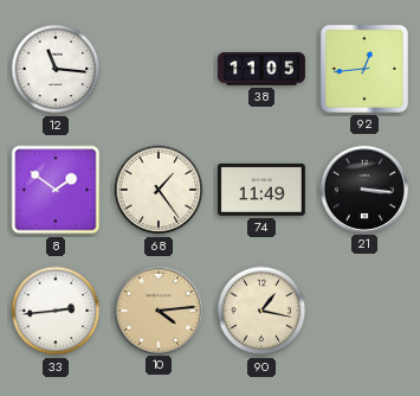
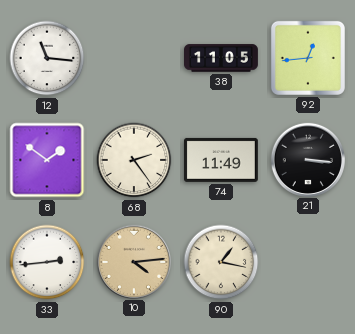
68: 1:24 -> 2:24 (134, 160)
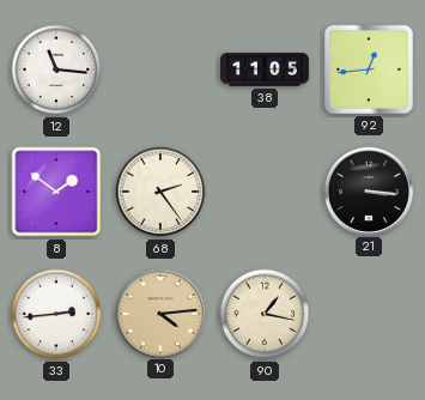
74: 11:49 -> none (221, 160)
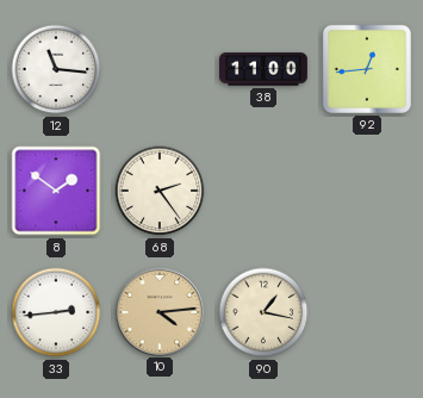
38: 11:05 -> 11:00 (265, 69)
21: 3:16 -> none (368, 190)
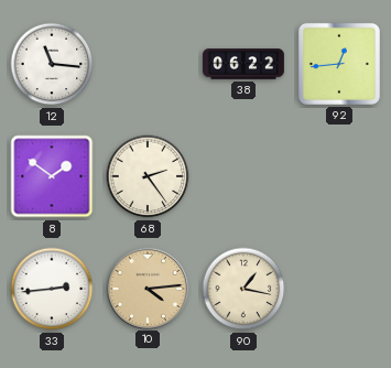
38: 11:00 -> 06:22 (245, 64)
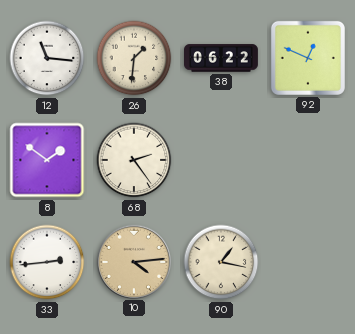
26: none -> 1:31 (134, 58)
92: 12:44 -> 12:49 (308, 58)
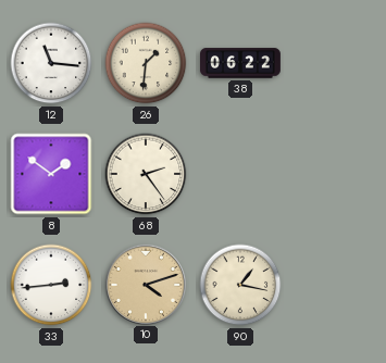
92: 12:49 -> none (308, 58)
10: 4:14 -> 4:12 (145, 284)
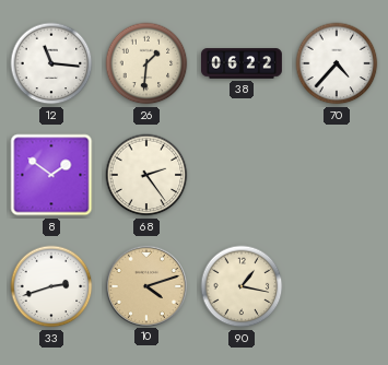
70: none -> 4:37 (337, 63)
33: 2:44 -> 2:42 (51, 286)
